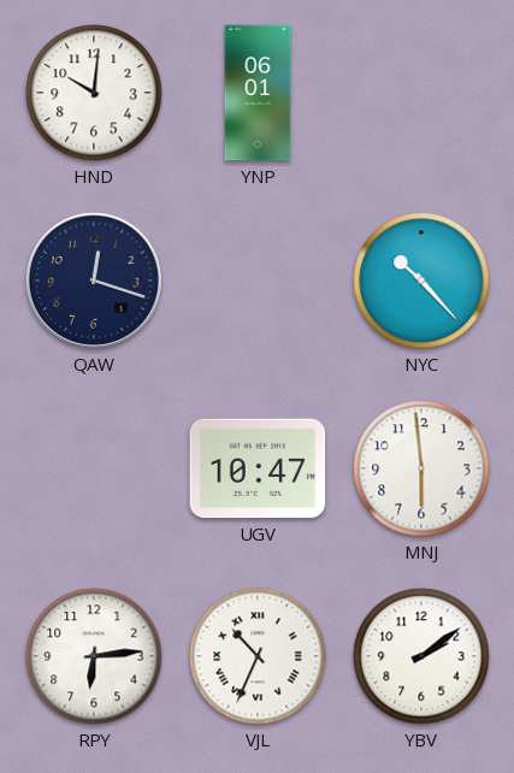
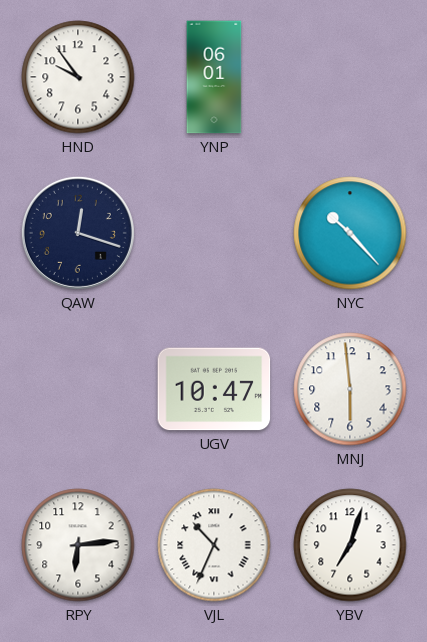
HND: 10:01 -> 9:54 (78, 77)
YBV: 2:09 -> 7:03 (350, 545)
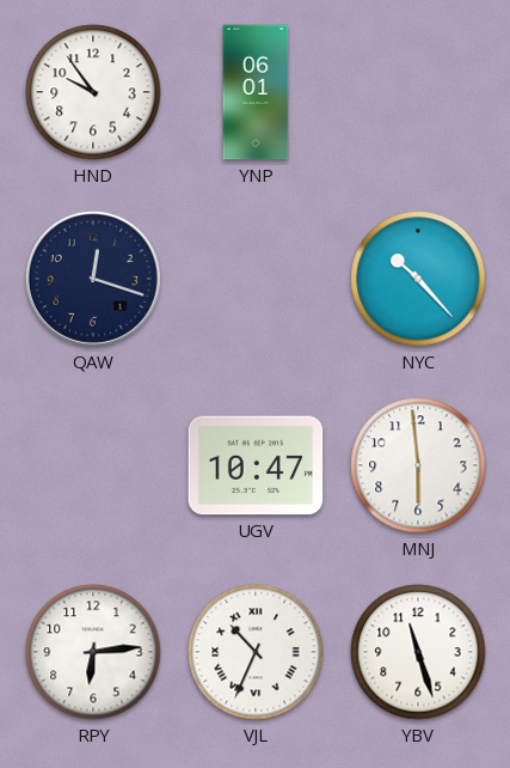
YBV: 7:03 -> 11:27 (418, 652)
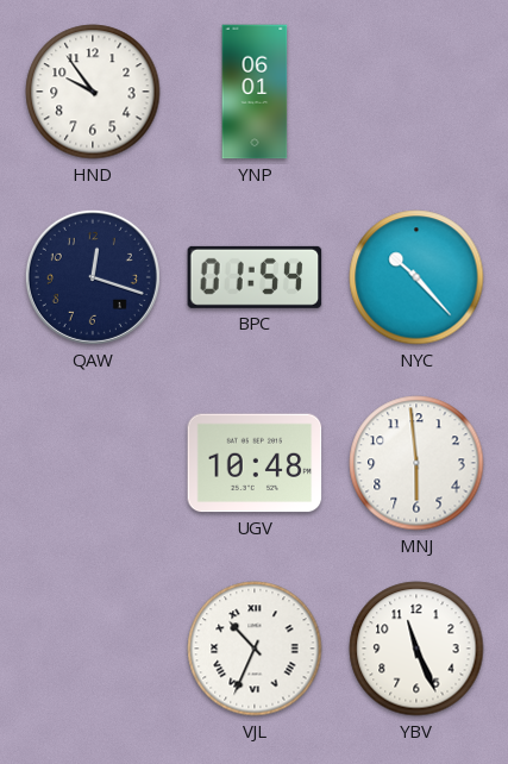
BPC: none -> 01:54 (255, 277)
UGV: 10:47 -> 10:48 (255, 463)
RPY: 6:14 -> none (93, 652)
YBV: 11:27 -> 11:26 (416, 649)
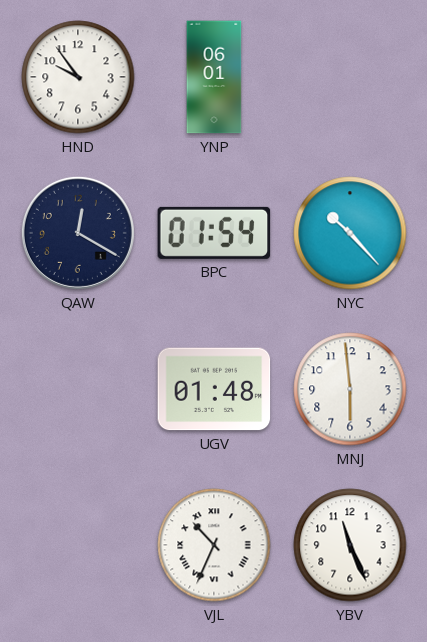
QAW: 12:18 -> 12:20 (78, 233)
UGV: 10:48 -> 01:48 (214, 389)
